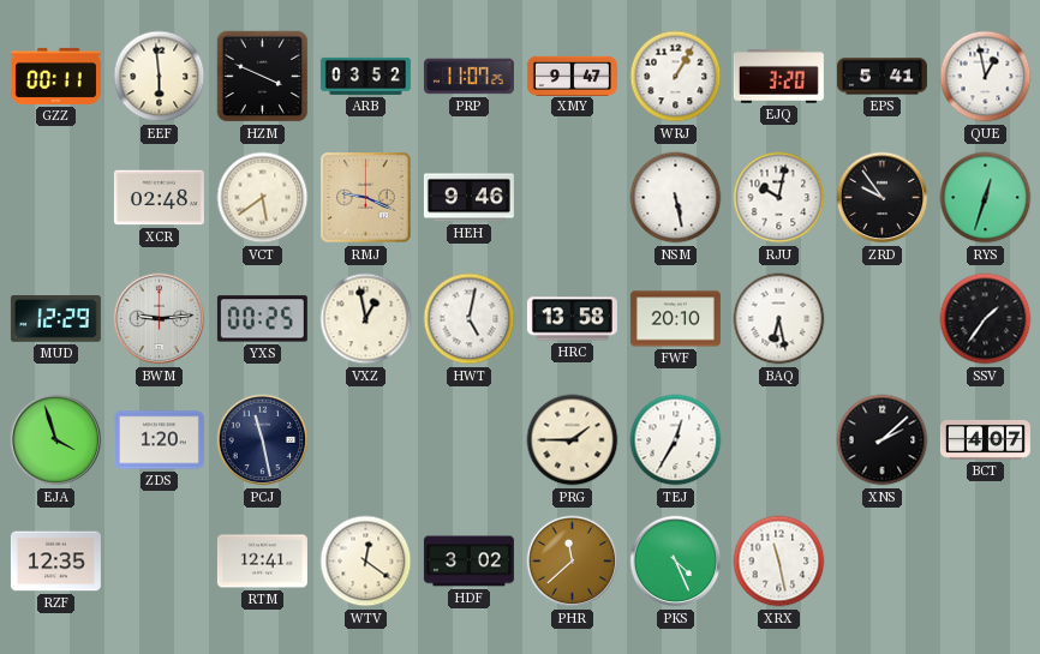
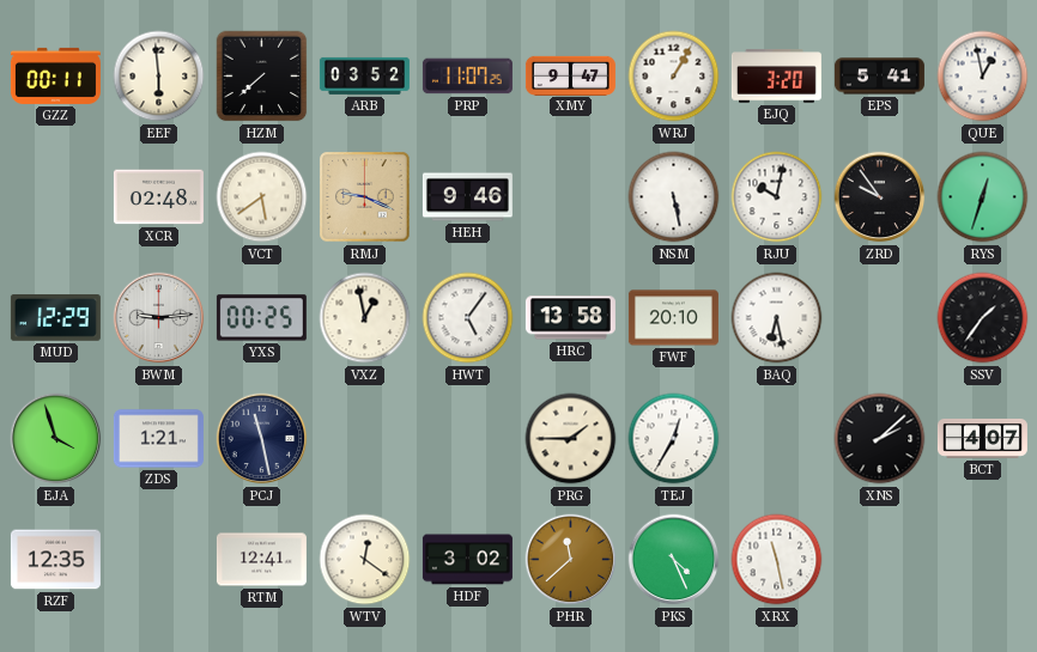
HZM: 3:49 -> 7:38 (262, 77)
HWT: 5:02 -> 5:06 (468, 318)
ZDS: 1:20 -> 1:21 (158, 439)
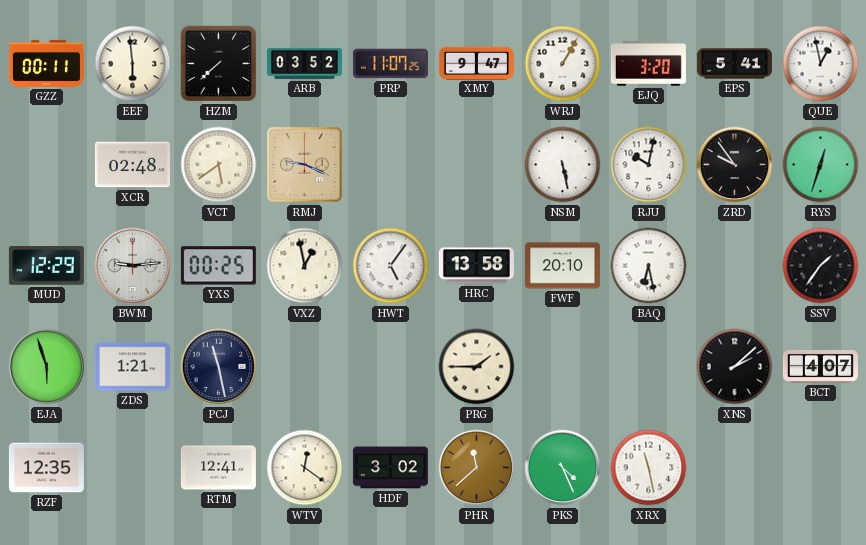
HEH: 9:46 -> none (467, 197)
EJA: 3:57 -> 5:57 (47, 367)
TEJ: 12:35 -> none (674, 439)
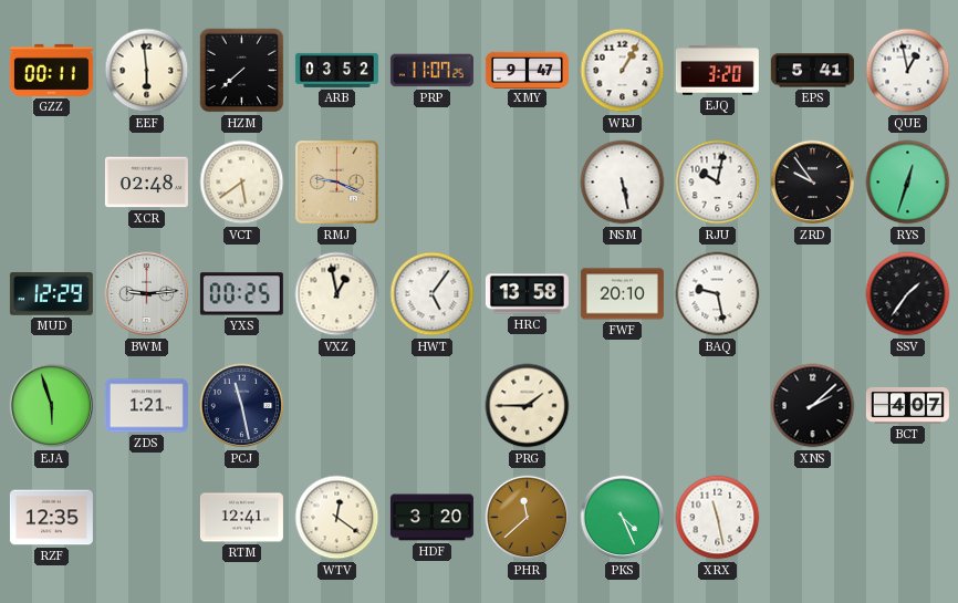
BAQ: 6:28 -> 9:28 (718, 294)
HDF: 3:02 -> 3:20 (431, 518)
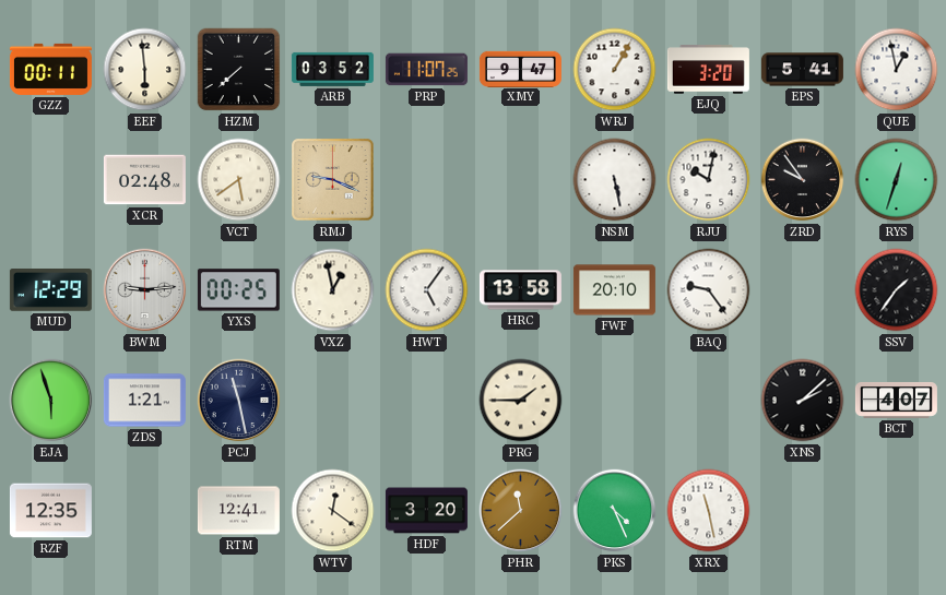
BAQ: 9:28 -> 9:24 (709, 290)
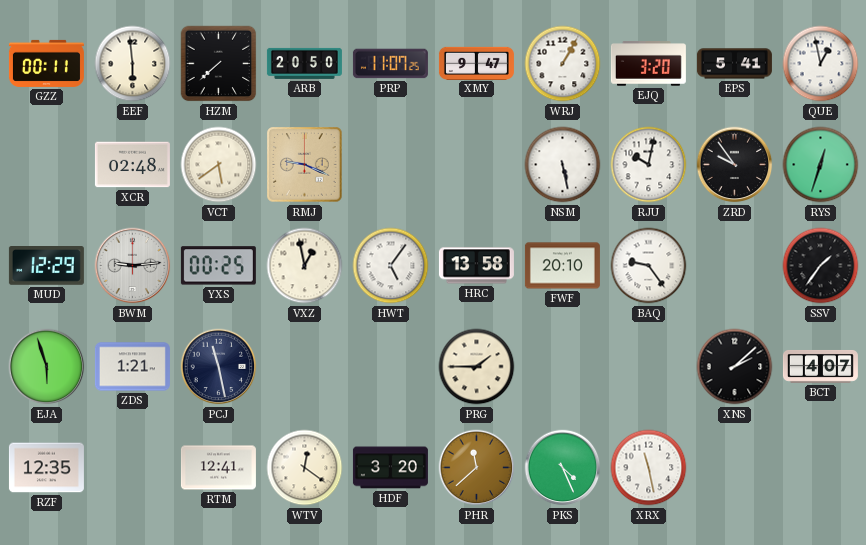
ARB: 03:52 -> 20:50 (304, 63)
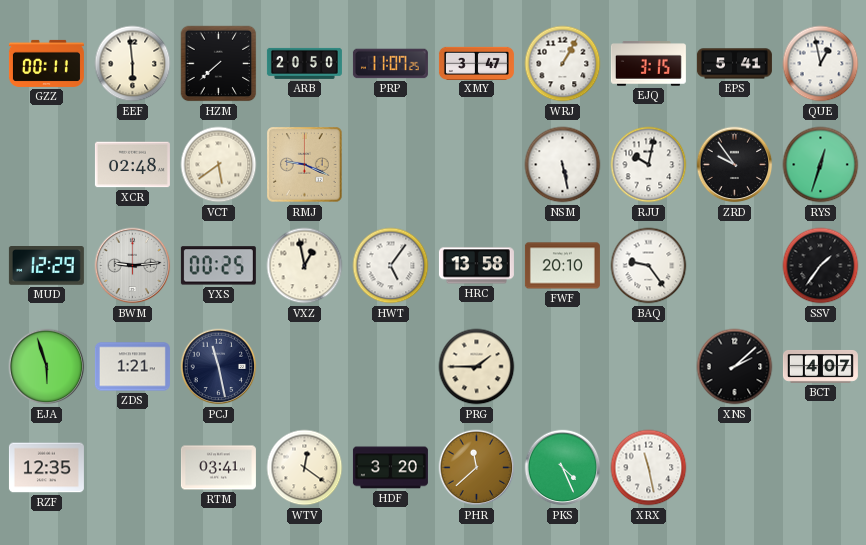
XMY: 9:47 -> 3:47 (476, 63)
EJQ: 3:20 -> 3:15 (648, 64)
RTM: 12:41 -> 03:41 (218, 468)
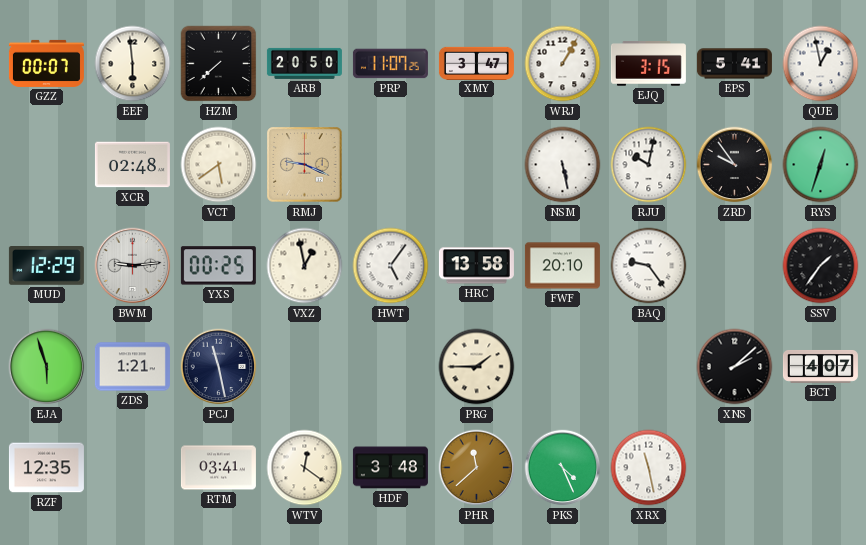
GZZ: 00:11 -> 00:07 (46, 63)
HDF: 3:20 -> 3:48 (390, 468)
